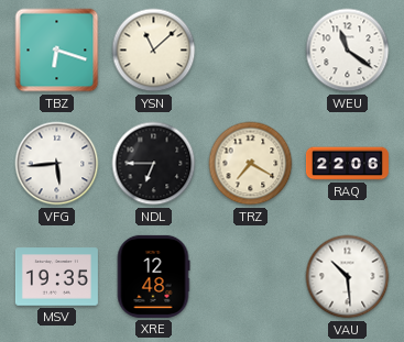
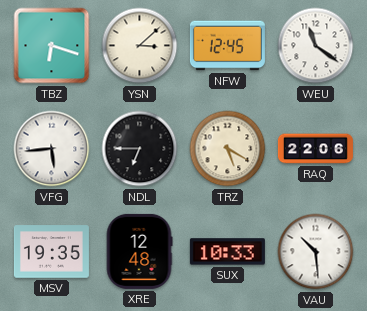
YSN: 11:08 -> 3:08 (140, 46)
NFW: none -> 12:45 (227, 46)
TRZ: 7:20 -> 5:20 (228, 149)
SUX: none -> 10:33 (227, 252)
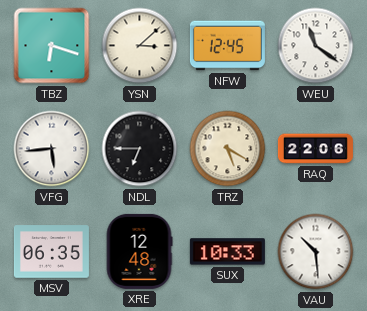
MSV: 19:35 -> 06:35 (51, 252)
